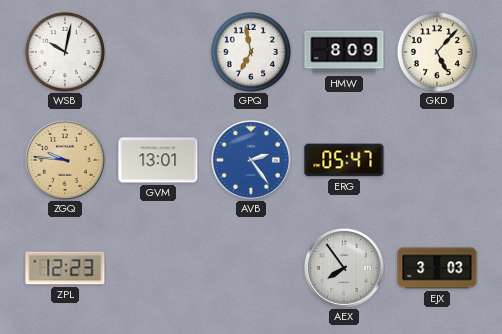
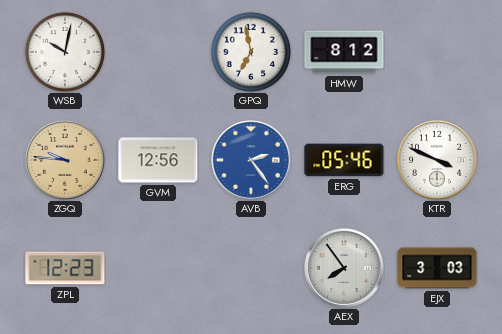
HMW: 8:09 -> 8:12 (344, 52)
GKD: 5:07 -> none (437, 52)
GVM: 13:01 -> 12:56 (158, 160)
ERG: 05:47 -> 05:46 (344, 160)
KTR: none -> 3:49 (438, 161)
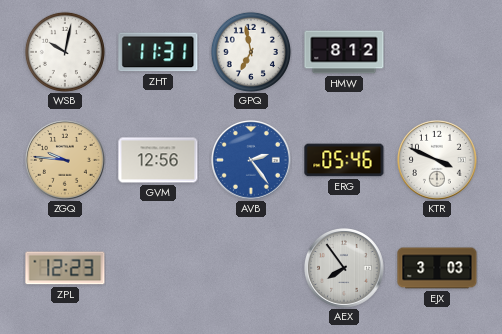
ZHT: none -> 11:31 (158, 52)
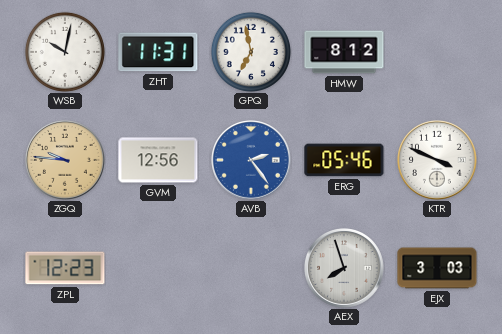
AEX: 7:54 -> 7:57 (345, 269)
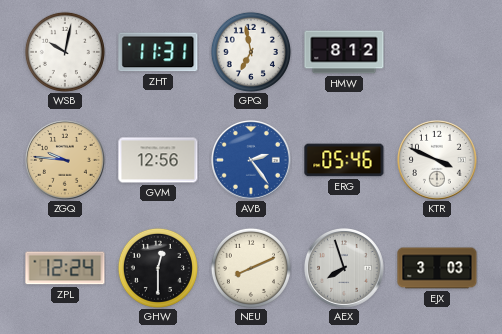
ZPL: 12:23 -> 12:24 (65, 268)
GHW: none -> 12:30 (158, 268)
NEU: none -> 8:11 (251, 268)
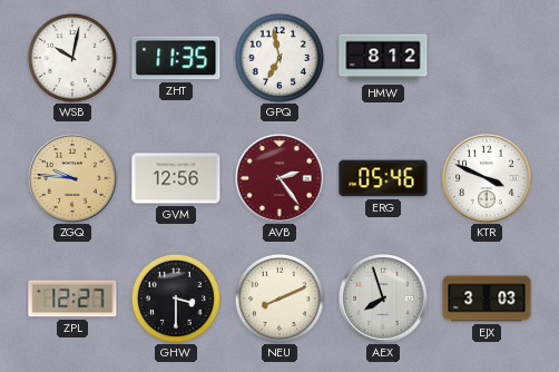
ZHT: 11:31 -> 11:35 (176, 58)
AVB dial: blue -> burgundy (281, 179)
ZPL: 12:24 -> 12:27 (72, 298)
GHW: 12:30 -> 3:30 (176, 298)
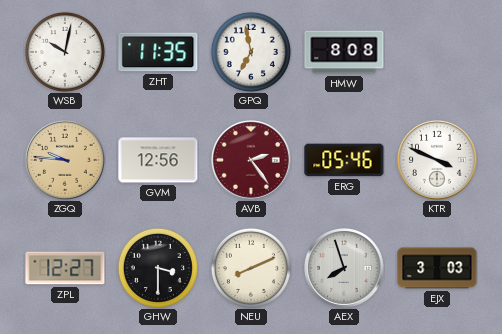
HMW: 8:12 -> 8:08 (344, 52)
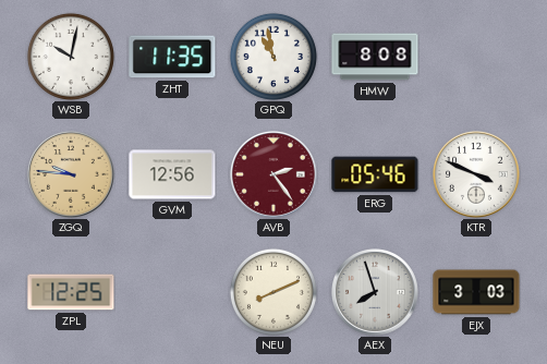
GPQ: 6:58 -> 10:58 (273, 57)
ZPL: 12:27 -> 12:25 (71, 292)
GHW: 3:30 -> none (158, 268)
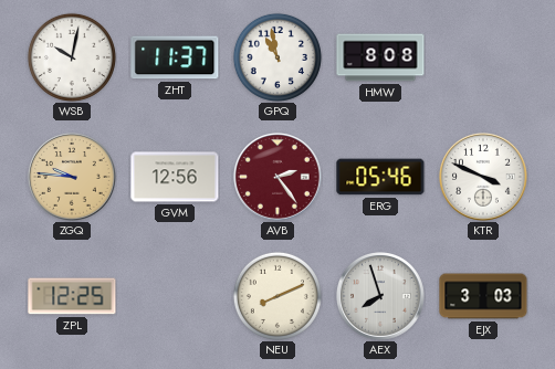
ZHT: 11:35 -> 11:37 (175, 57)
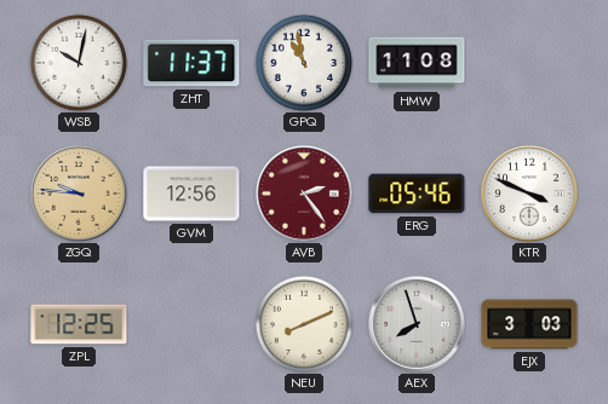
HMW: 8:08 -> 11:08 (417, 63)
